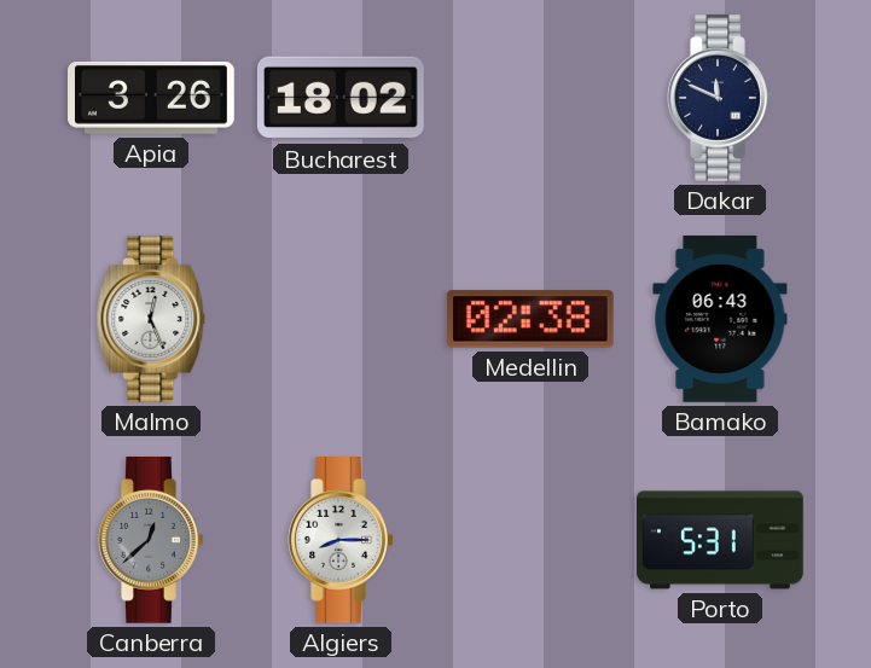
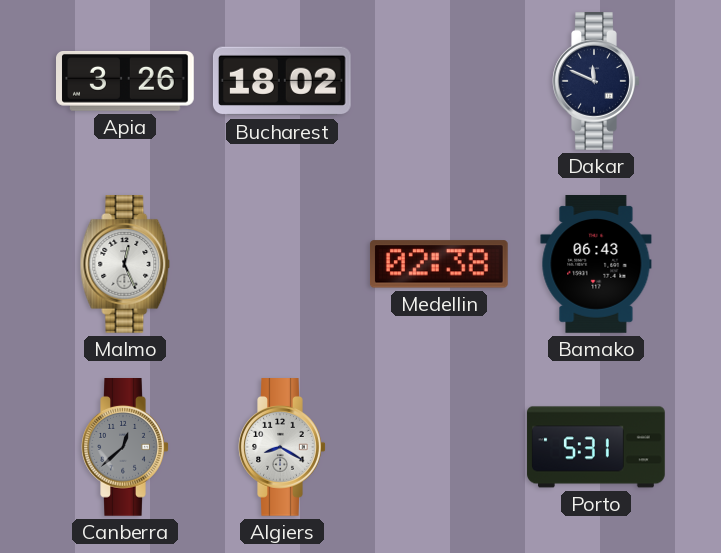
Algiers: 8:15 -> 8:20 (282, 448)
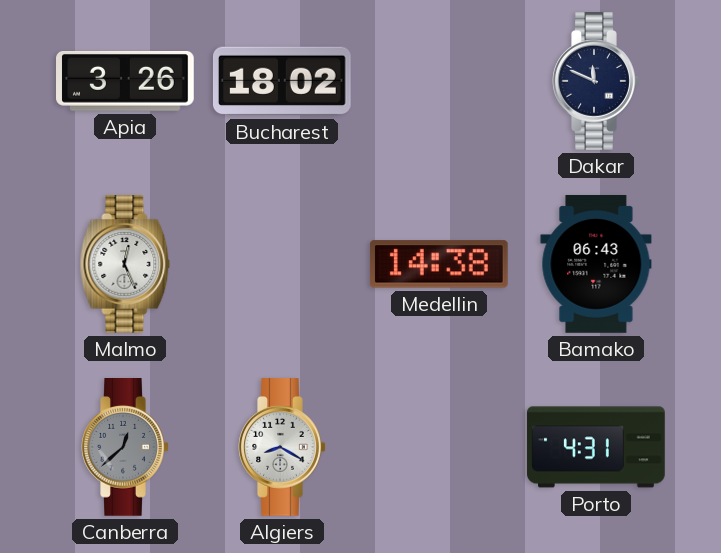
Medellin: 02:38 -> 14:38 (439, 264)
Porto: 5:31 -> 4:31 (596, 447)
